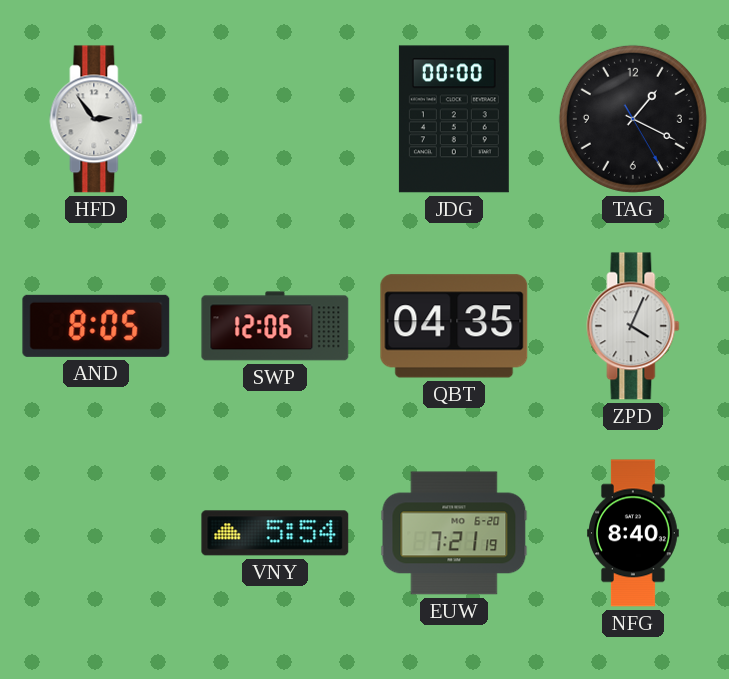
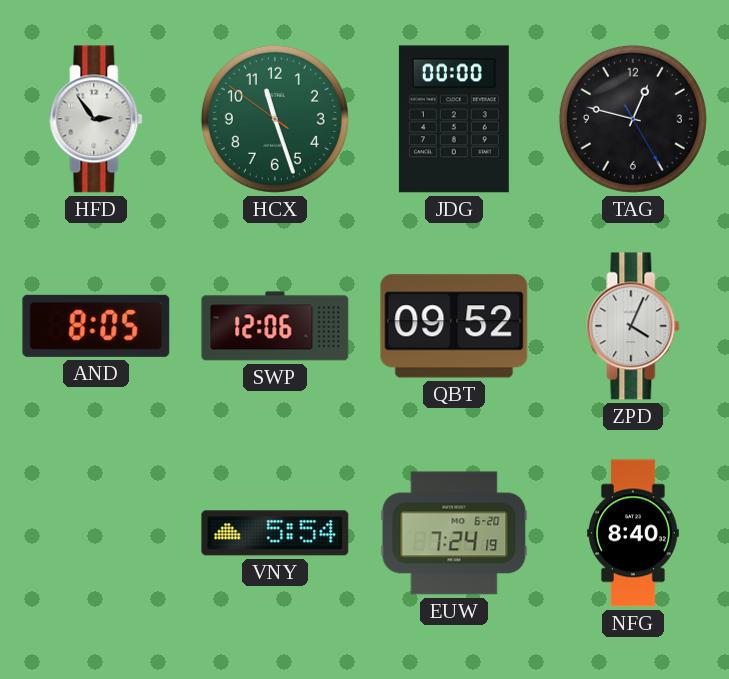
HCX: none -> 11:26 (275, 119)
TAG: 1:19 -> 12:47 (633, 119)
QBT: 04:35 -> 09:52 (454, 326)
EUW: 7:21 -> 7:24 (454, 533)
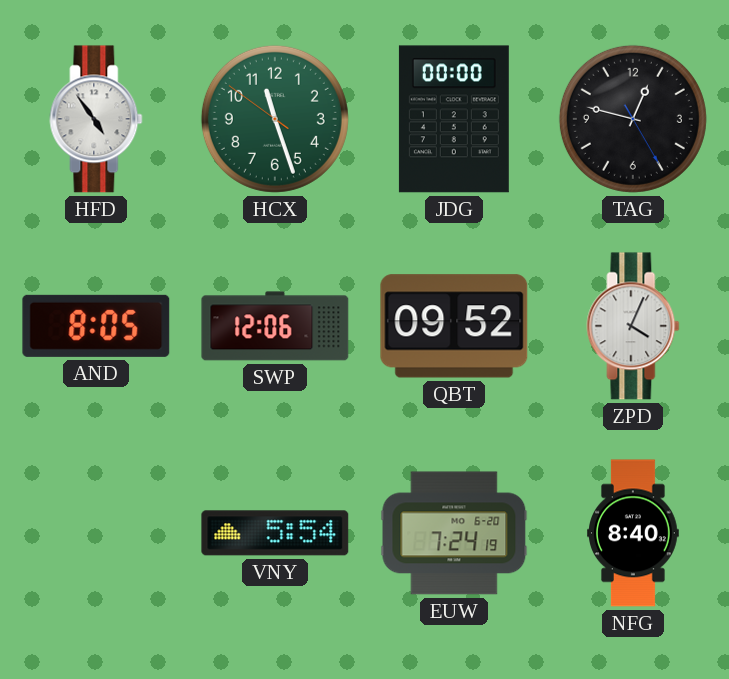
HFD: 2:54 -> 4:54 (96, 119)
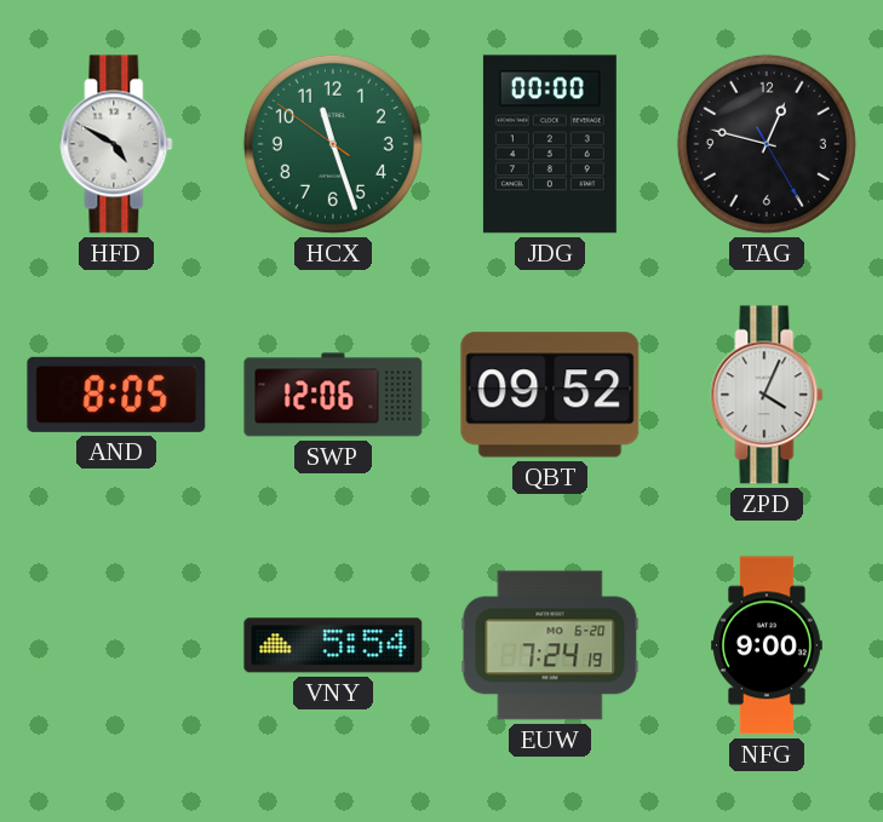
HFD: 4:54 -> 4:50 (116, 144)
NFG: 8:40 -> 9:00 (768, 645)
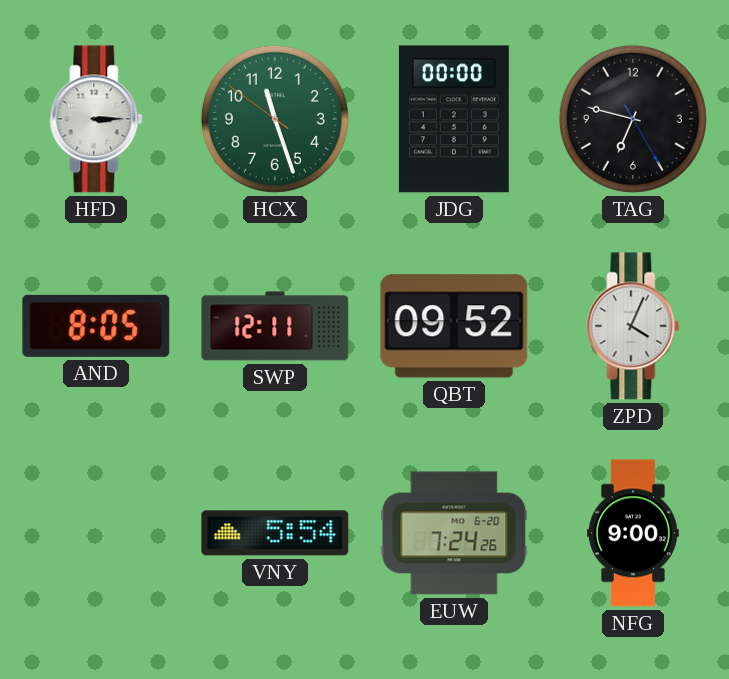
HFD: 4:50 -> 3:15 (96, 119)
TAG: 12:47 -> 6:47 (633, 119)
SWP: 12:06 -> 12:11 (275, 326)
EUW: 7:24:19 -> 7:24:26 (454, 533)
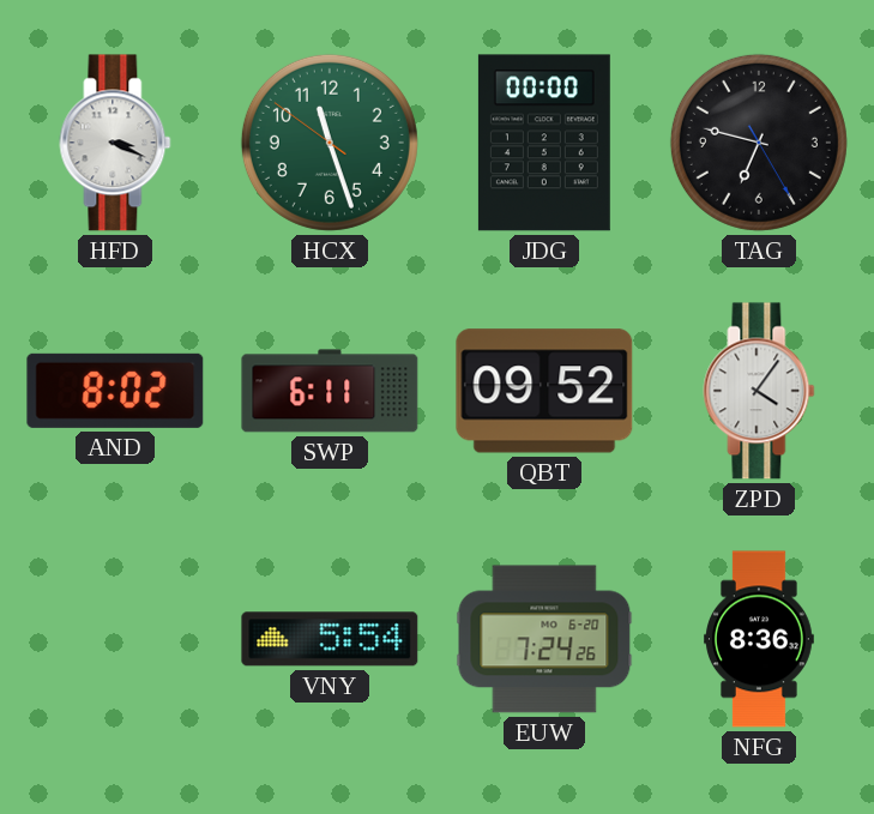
HFD: 3:15 -> 3:19 (115, 143)
AND: 8:05 -> 8:02 (115, 391)
SWP: 12:11 -> 6:11 (330, 391)
ZPD: 4:04 -> 4:06 (759, 391)
NFG: 9:00 -> 8:36 (760, 639)
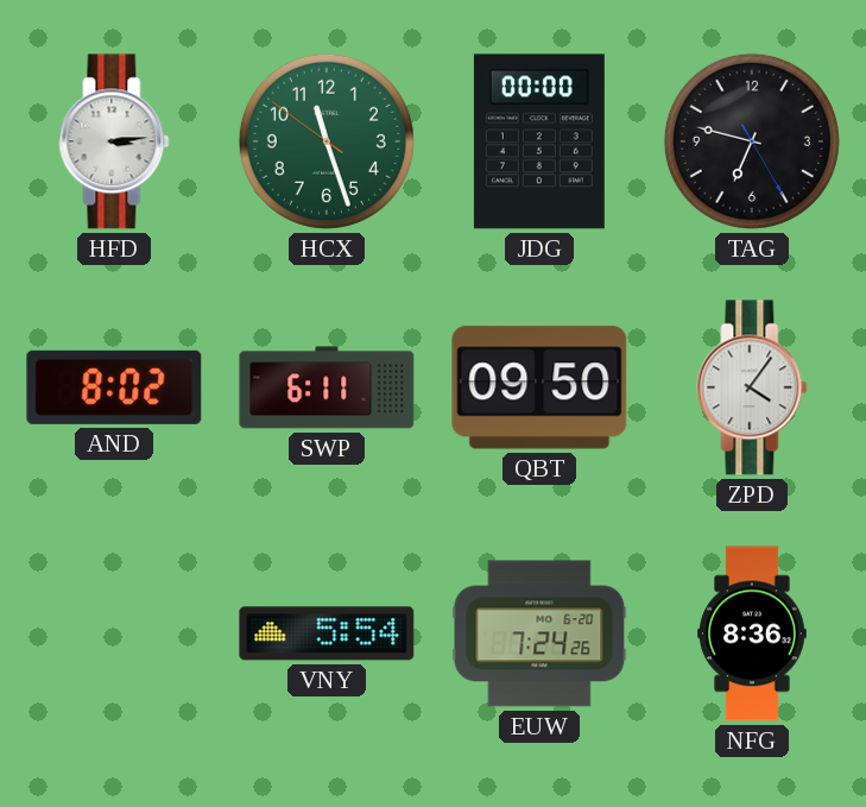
HFD: 3:19 -> 3:14 (114, 141)
QBT: 09:52 -> 09:50 (539, 387)
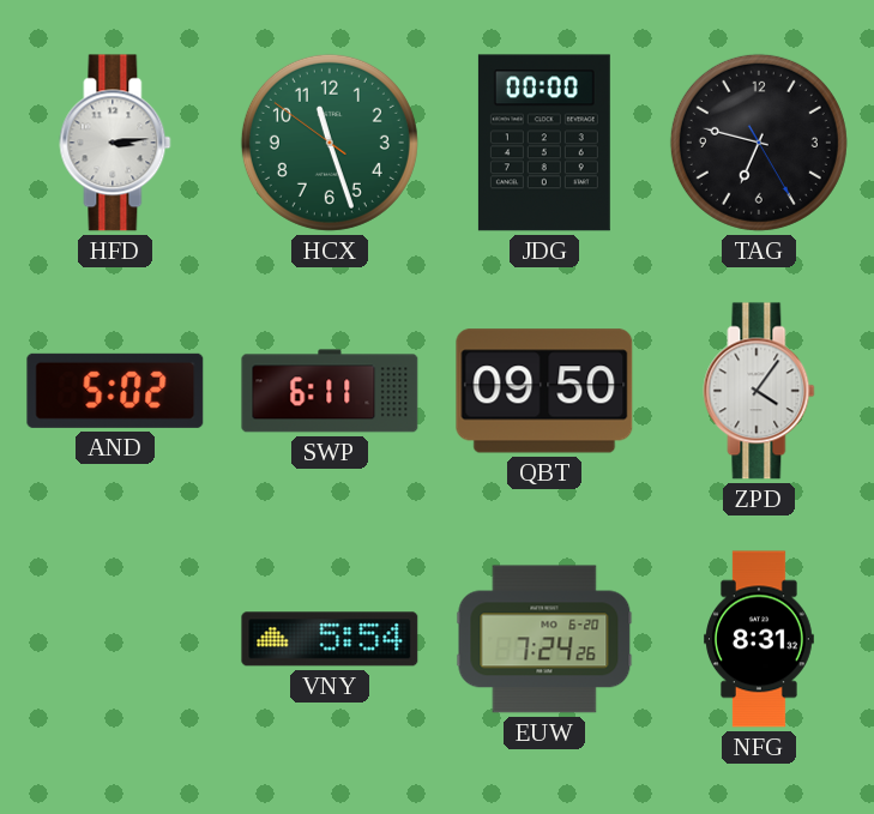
AND: 8:02 -> 5:02 (115, 391)
NFG: 8:36 -> 8:31 (760, 639)
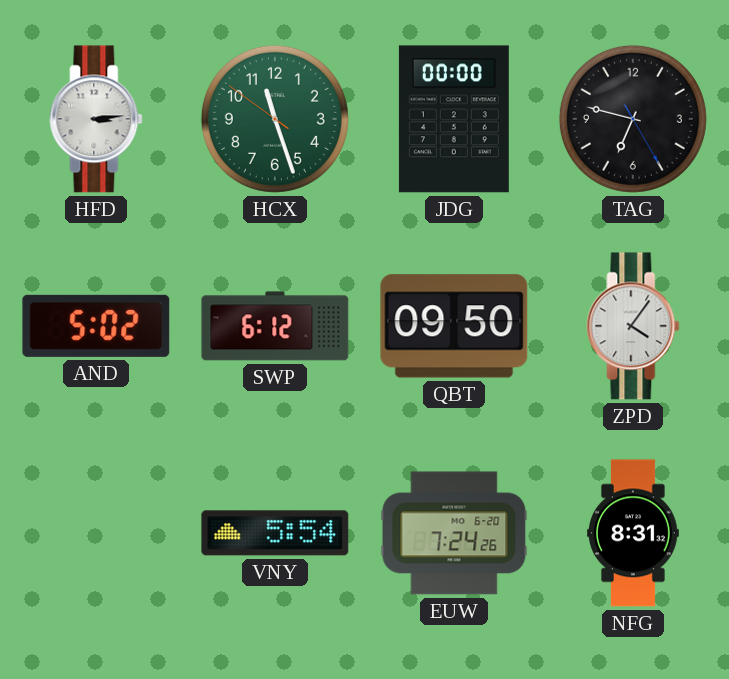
SWP: 6:11 -> 6:12 (275, 326)
